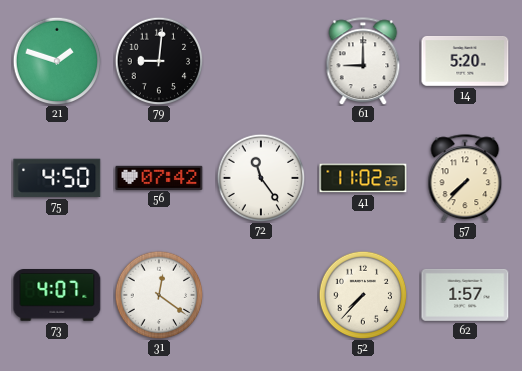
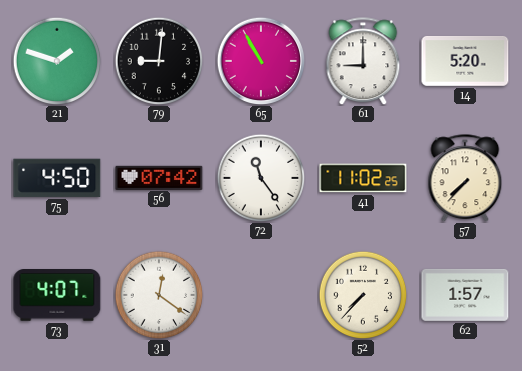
65: none -> 10:55 (261, 61)
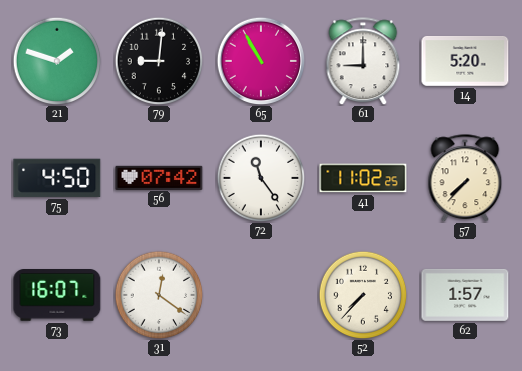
73: 4:07 -> 16:07 (57, 296)
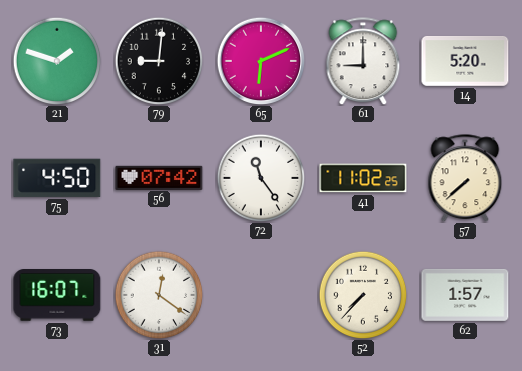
65: 10:55 -> 6:11 (261, 61)
57: 7:37 -> 7:38 (465, 178)
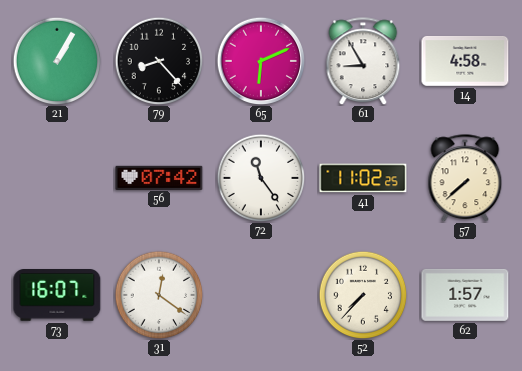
21: 1:48 -> 1:05 (57, 61)
79: 9:01 -> 8:23 (159, 61)
61: 9:00 -> 8:55 (363, 61)
14: 5:20 -> 4:58 (465, 61)
75: 4:50 -> none (57, 178)
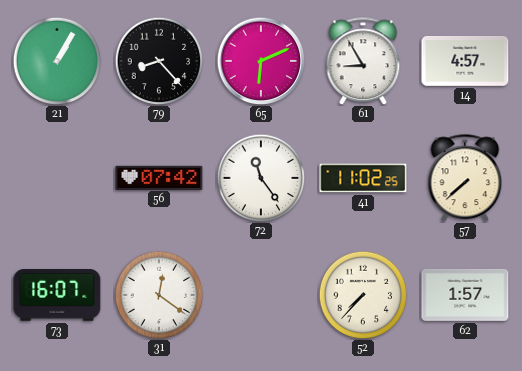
14: 4:58 -> 4:57 (465, 61)
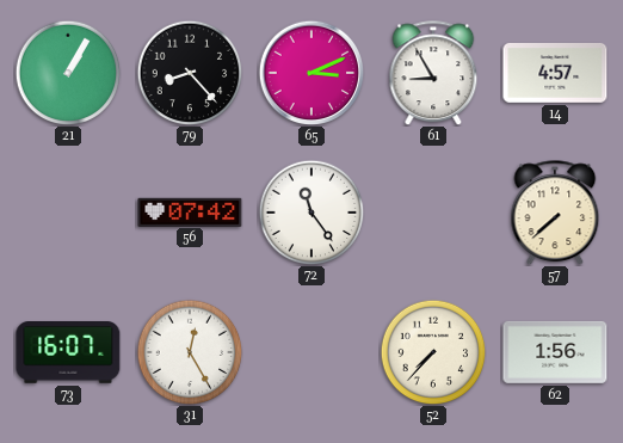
65: 6:11 -> 3:11 (311, 73)
41: 11:02 -> none (363, 178)
31: 12:21 -> 12:25 (190, 352)
62: 1:57 -> 1:56 (555, 352)
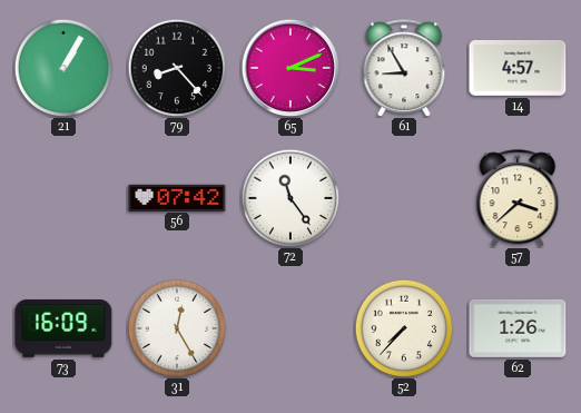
57: 7:38 -> 3:38 (518, 198)
73: 16:07 -> 16:09 (63, 330)
62: 1:56 -> 1:26 (518, 328)
